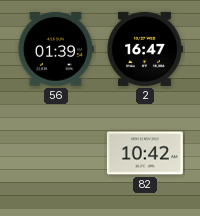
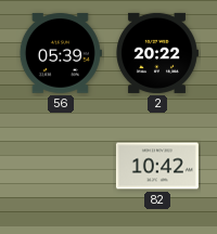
56: 01:39 -> 05:39 (61, 53)
2: 16:47 -> 20:22 (157, 53)
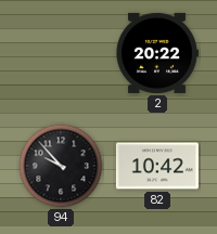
56: 05:39 -> none (61, 53)
94: none -> 9:53 (61, 166)
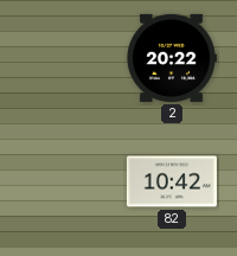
94: 9:53 -> none (61, 166)
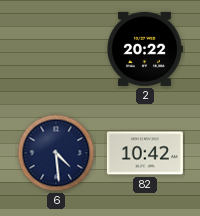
6: none -> 4:29 (56, 153)
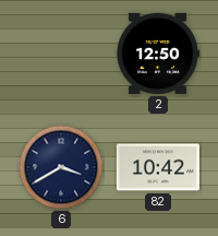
2: 20:22 -> 12:50 (158, 54)
6: 4:29 -> 3:40 (61, 167)
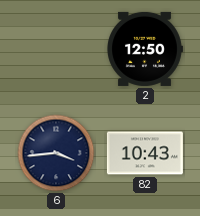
6: 3:40 -> 3:44 (56, 153)
82: 10:42 -> 10:43 (145, 153)
